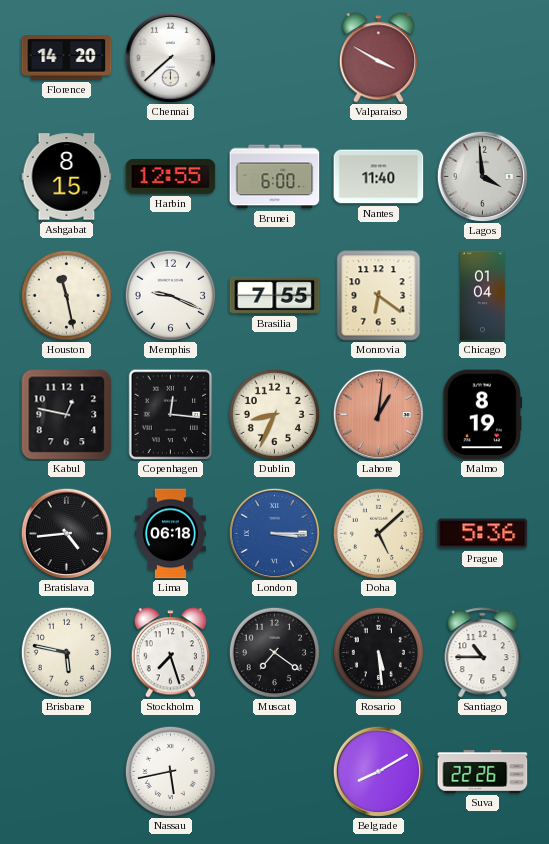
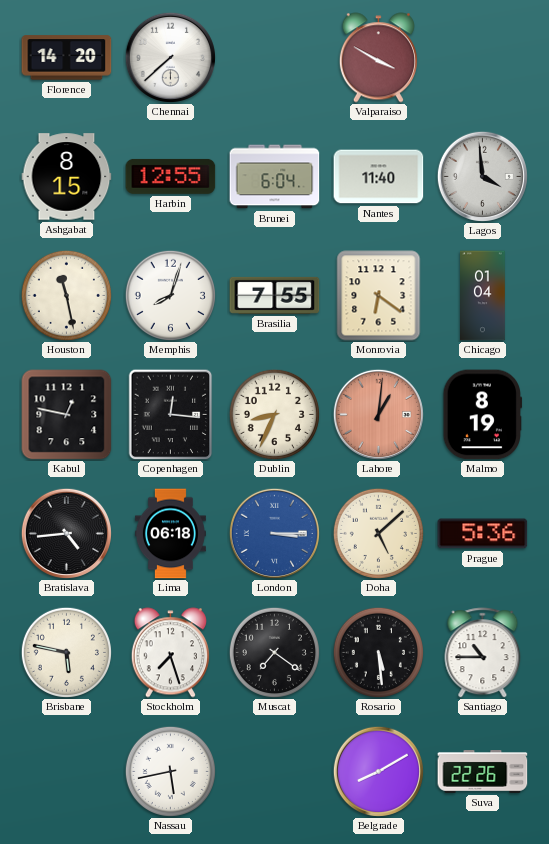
Brunei: 6:00 -> 6:04 (275, 177)
Memphis: 9:19 -> 8:03 (170, 295)
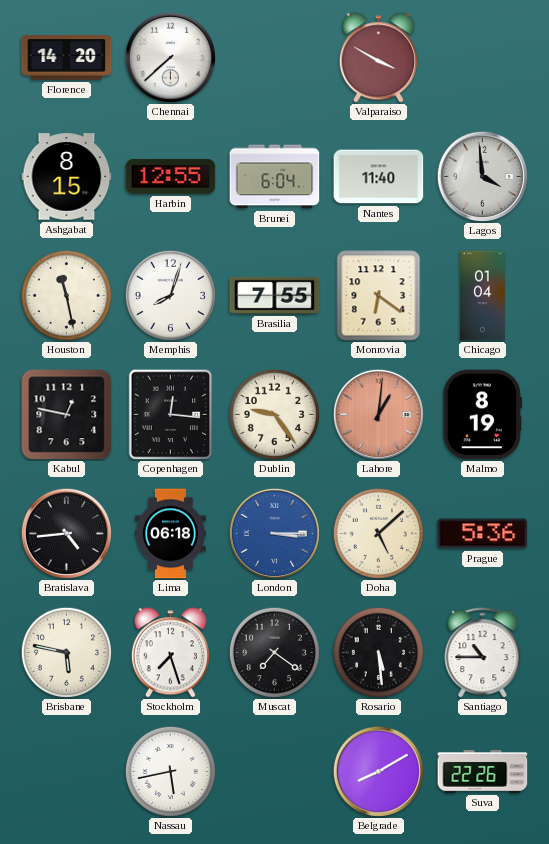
Dublin: 8:34 -> 9:24 (274, 414)
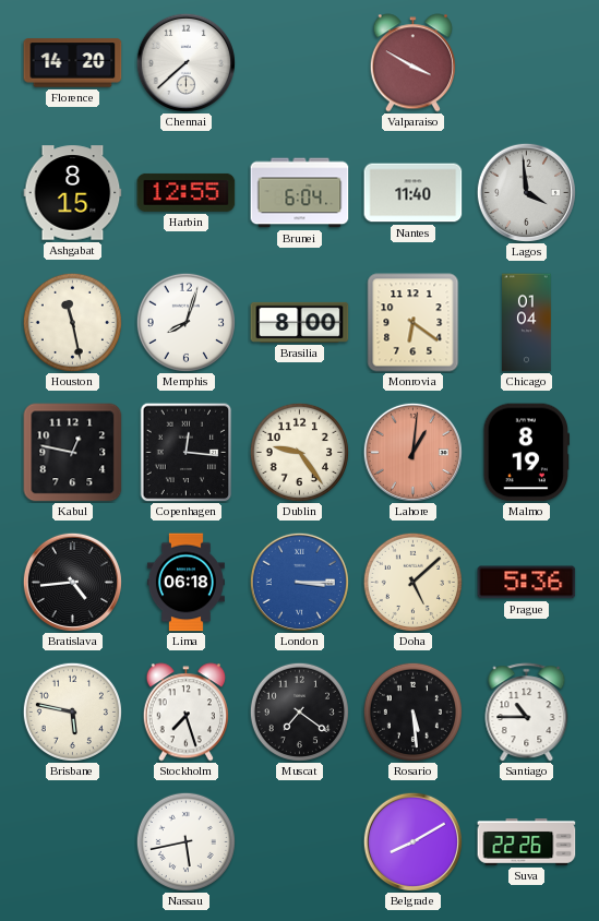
Brasilia: 7:55 -> 8:00 (300, 322)
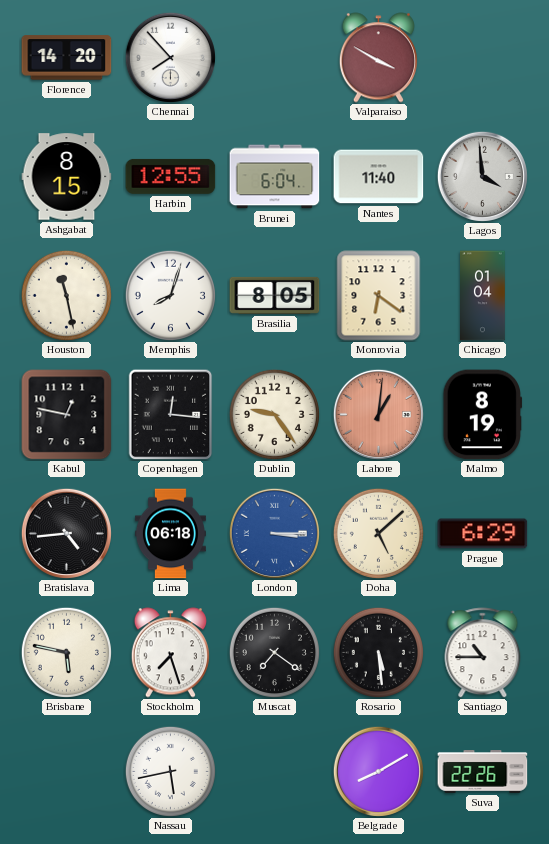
Chennai: 7:38 -> 7:53 (170, 57)
Brasilia: 8:00 -> 8:05 (275, 295)
Prague: 5:36 -> 6:29 (483, 534)
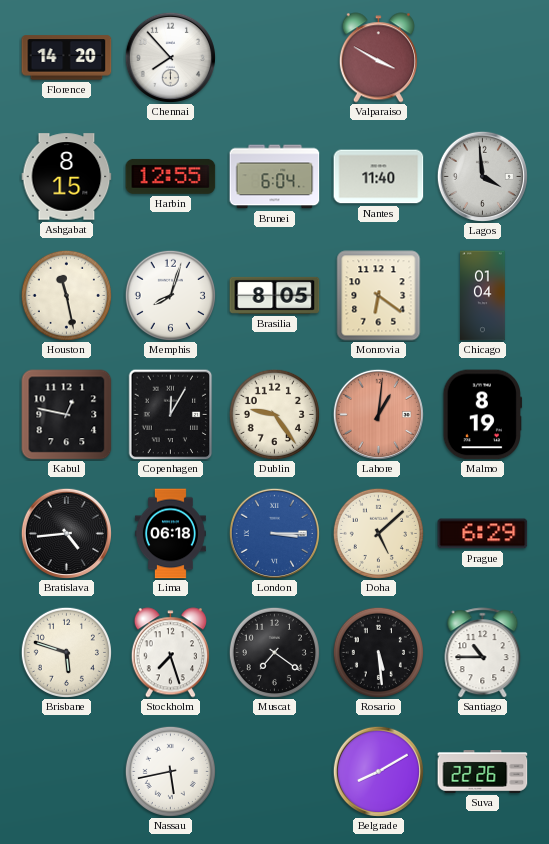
Copenhagen: 12:16 -> 12:05 (171, 414)
Brisbane: 5:47 -> 5:48 (66, 652)
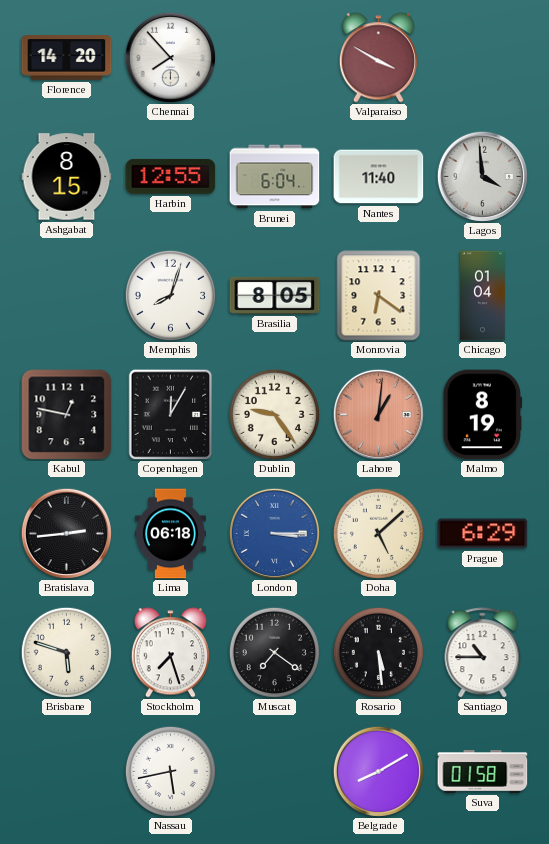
Houston: 11:28 -> none (66, 295)
Bratislava: 4:44 -> 2:44 (66, 533)
Suva: 22:26 -> 01:58 (483, 772)
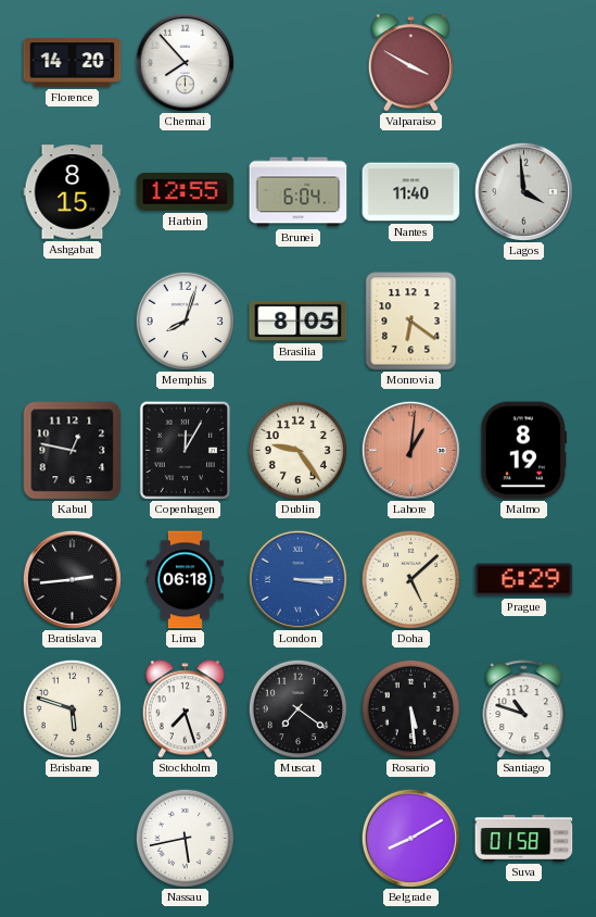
Chicago: 01:04 -> none (483, 296)
Santiago: 10:45 -> 10:48 (524, 709)
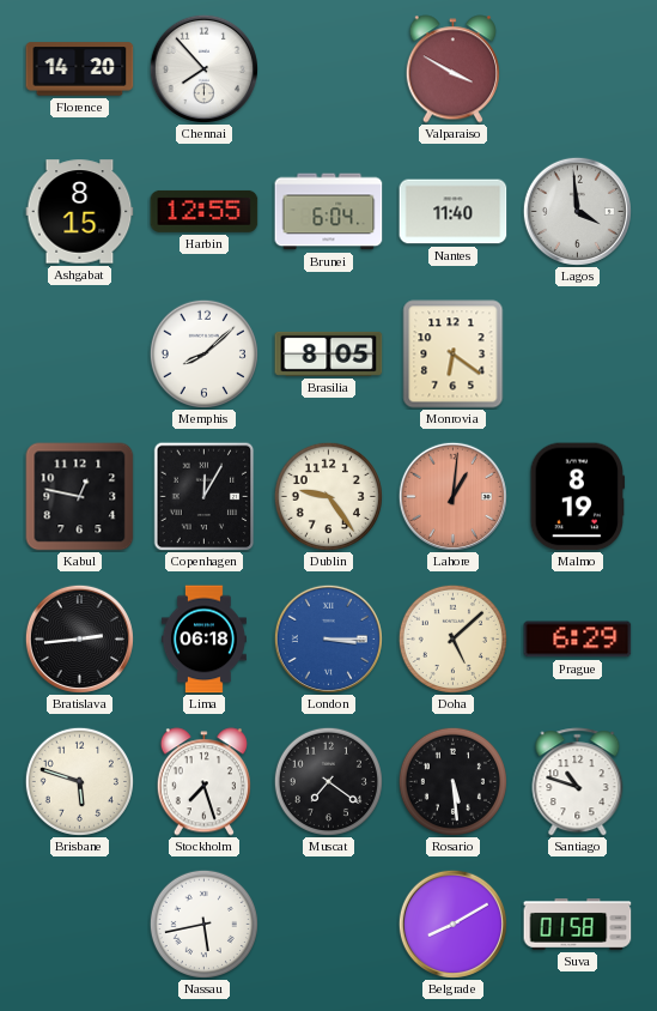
Memphis: 8:03 -> 8:08 (203, 353)
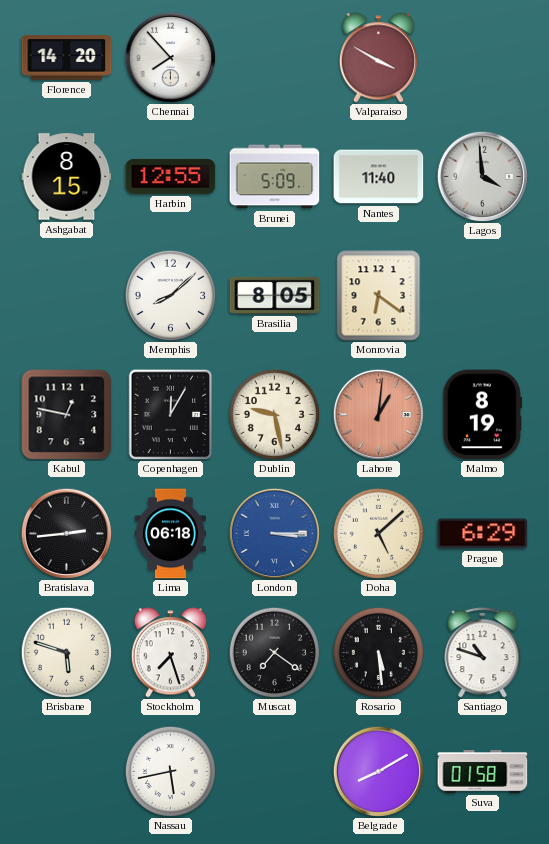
Brunei: 6:04 -> 5:09 (275, 177)
Dublin: 9:24 -> 9:28 (274, 414)
